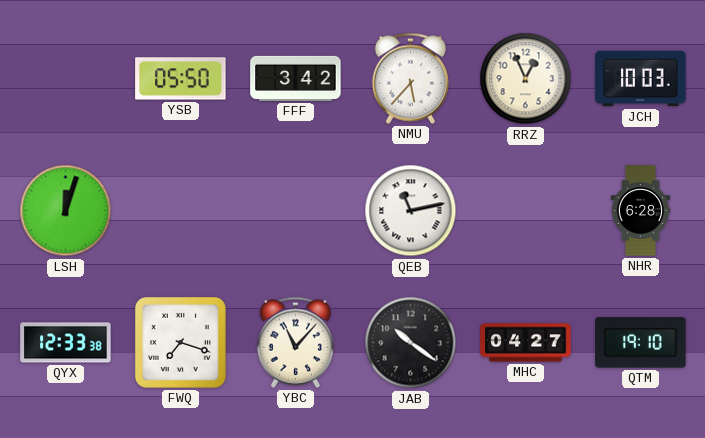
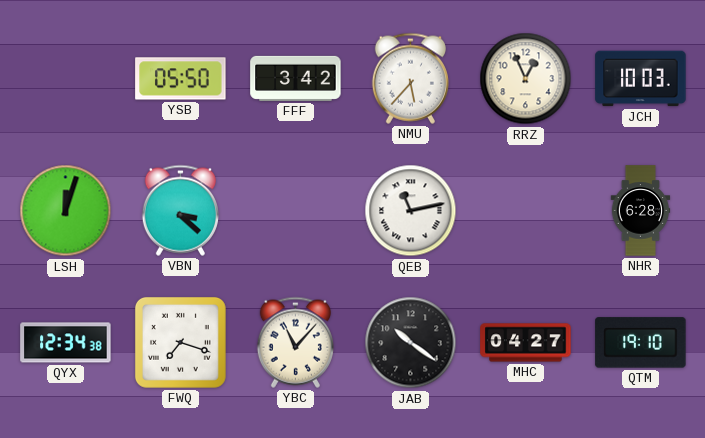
VBN: none -> 3:22 (180, 210)
QYX: 12:33 -> 12:34 (66, 343)
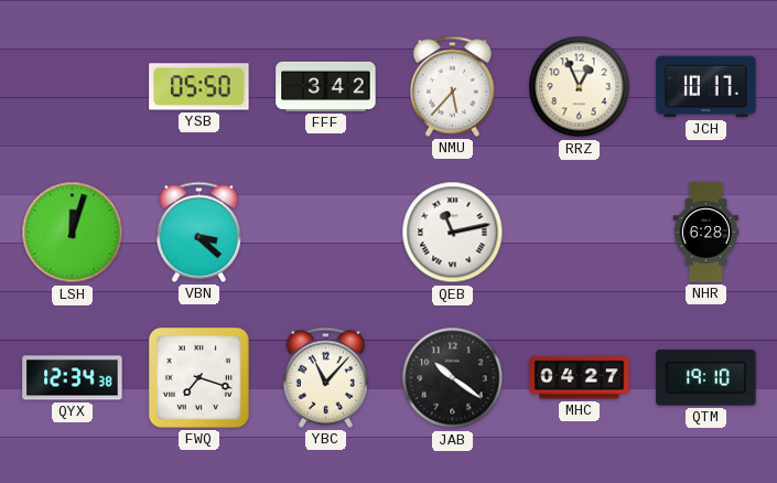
JCH: 10:03 -> 10:17 (706, 87)
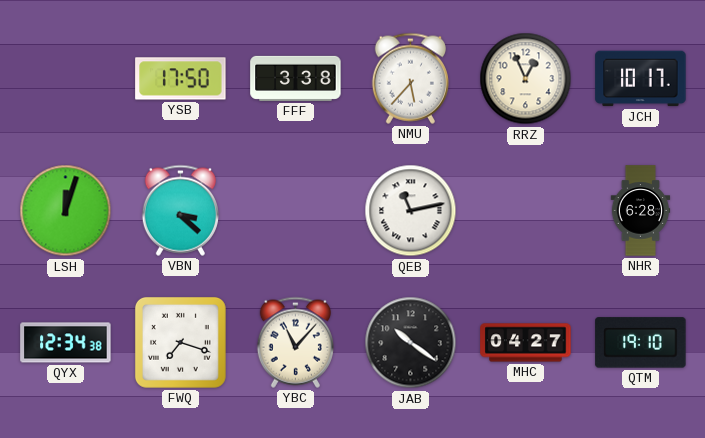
YSB: 05:50 -> 17:50 (181, 79)
FFF: 3:42 -> 3:38 (296, 78)
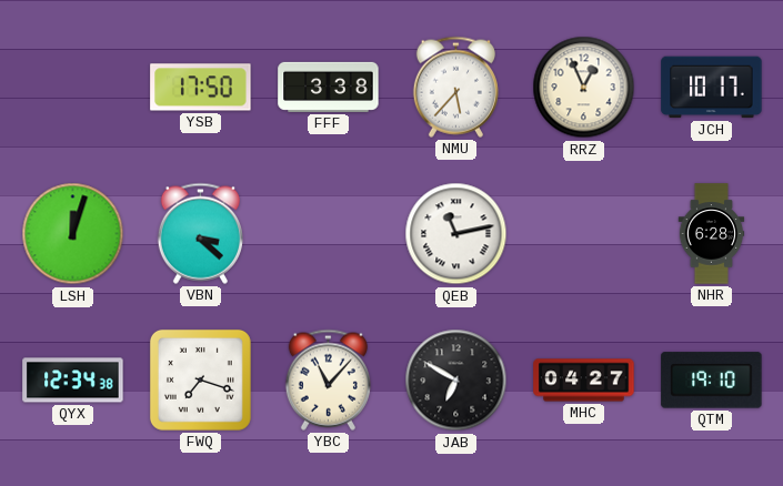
JAB: 10:21 -> 6:50 (456, 381)
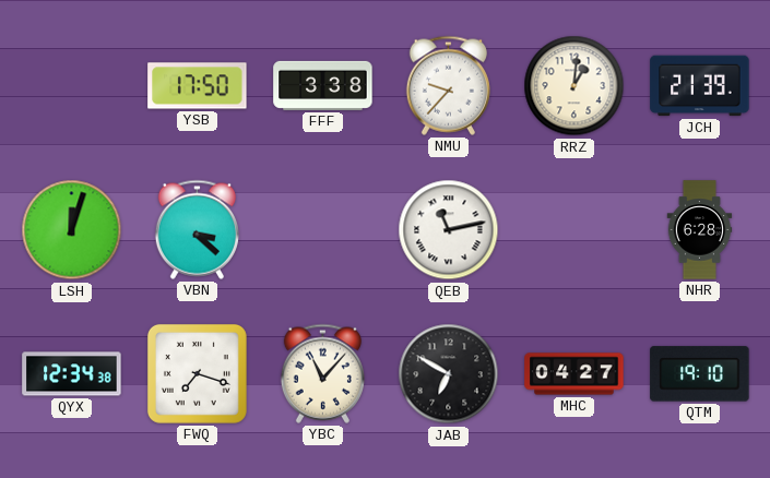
NMU: 5:37 -> 9:37 (448, 85)
RRZ: 12:56 -> 1:01 (574, 86)
JCH: 10:17 -> 21:39 (700, 86)
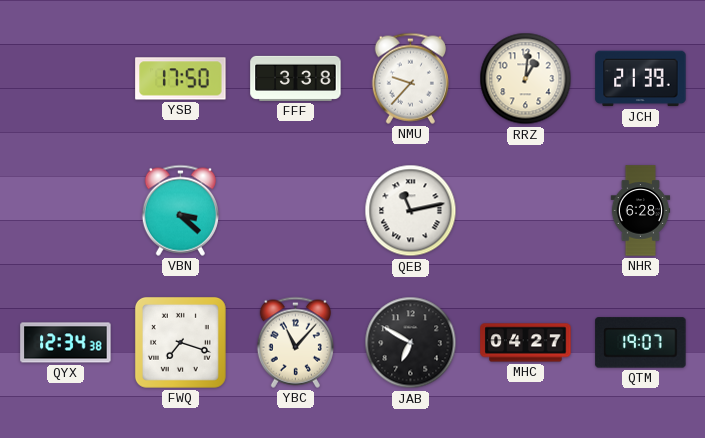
LSH: 12:03 -> none (72, 230)
QTM: 19:10 -> 19:07 (641, 343)
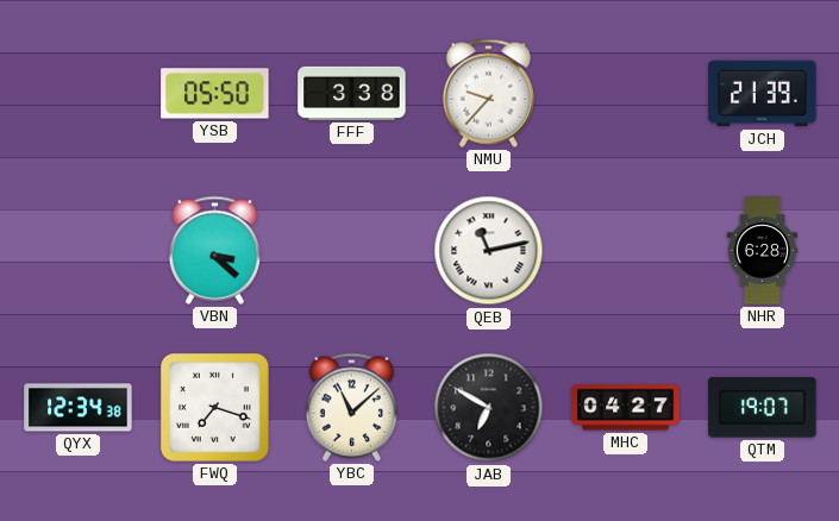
YSB: 17:50 -> 05:50 (215, 94)
RRZ: 1:01 -> none (526, 79)
YBC: 11:07 -> 11:08 (351, 407)
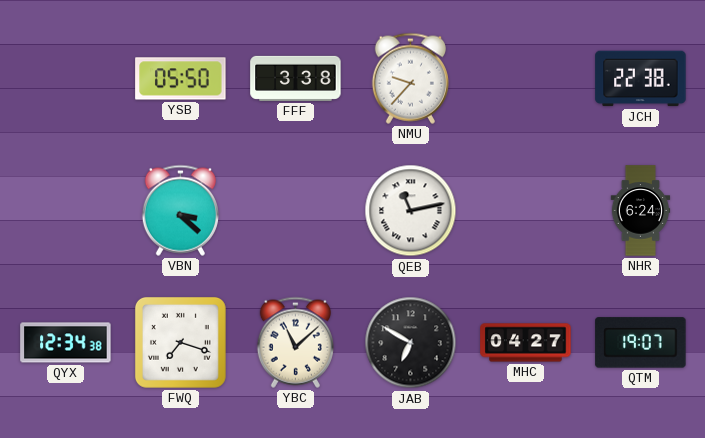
JCH: 21:39 -> 22:38 (641, 79)
NHR: 6:28 -> 6:24 (641, 211)
